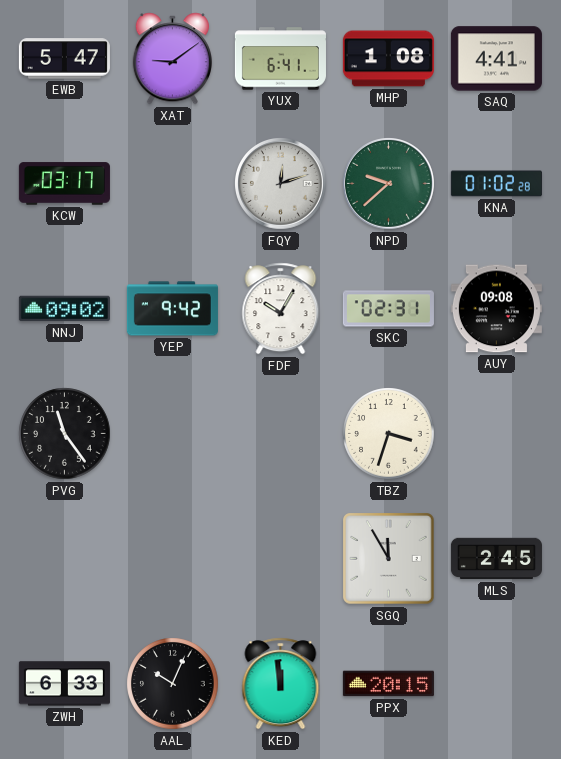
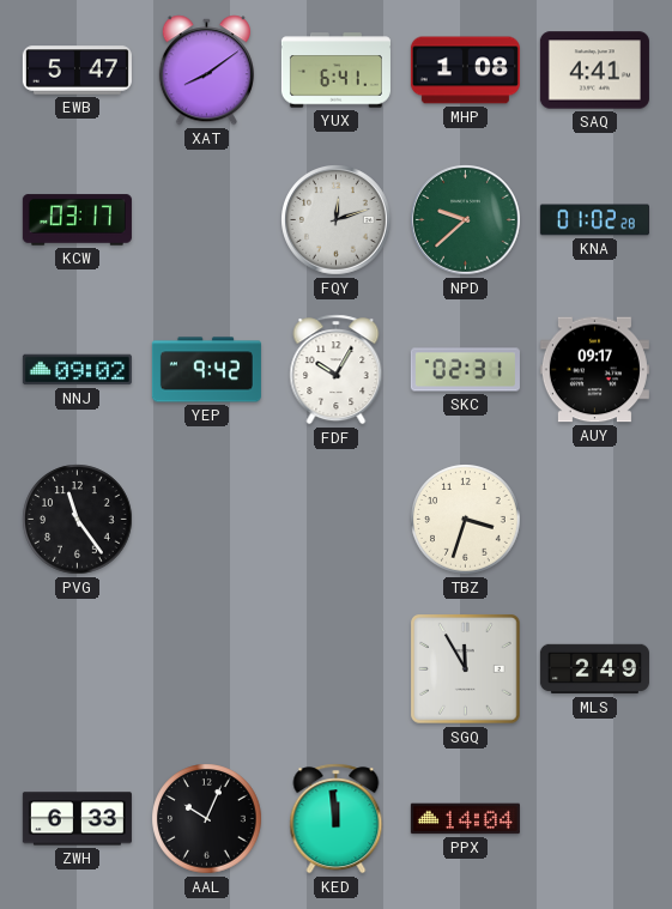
XAT: 9:09 -> 8:09 (206, 71)
AUY: 09:08 -> 09:17 (594, 370)
MLS: 2:45 -> 2:49 (594, 669)
PPX: 20:15 -> 14:04 (465, 819)
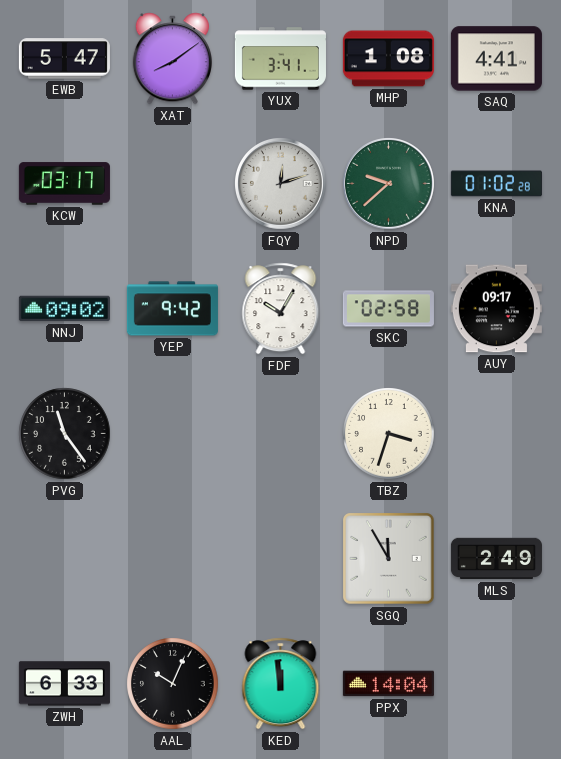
YUX: 6:41 -> 3:41 (280, 59)
SKC: 02:31 -> 02:58 (388, 309)
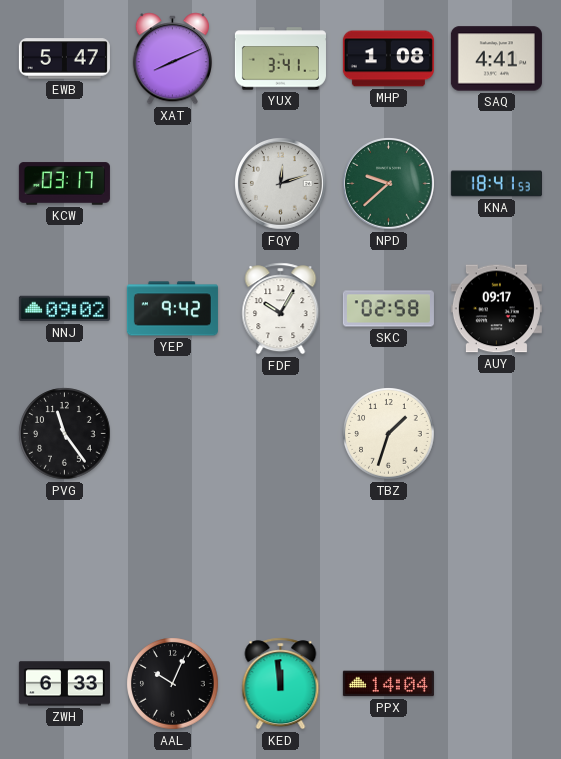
XAT: 8:09 -> 8:11 (172, 59)
KNA: 01:02 -> 18:41 (496, 184)
TBZ: 3:33 -> 1:33 (389, 434)
SGQ: 11:55 -> none (389, 559)
MLS: 2:49 -> none (496, 559)
